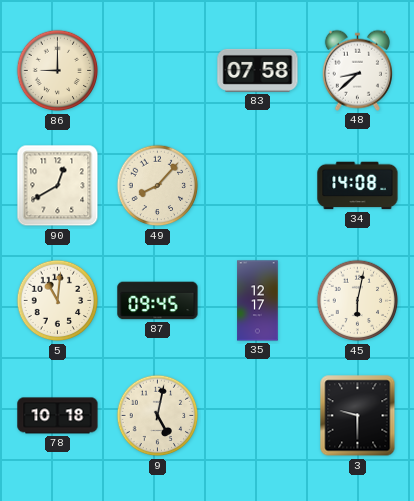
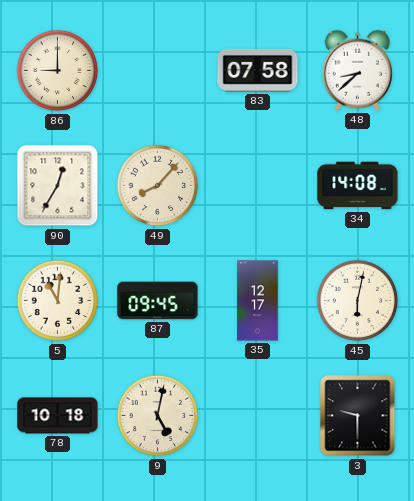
90: 12:40 -> 12:35 (58, 186)
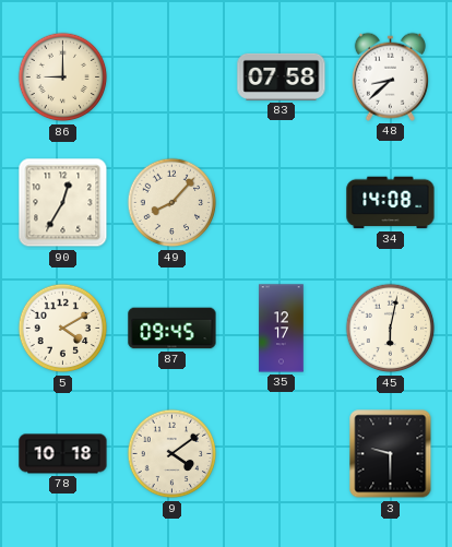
5: 11:01 -> 4:10 (63, 329)
9: 5:02 -> 4:09 (173, 454)
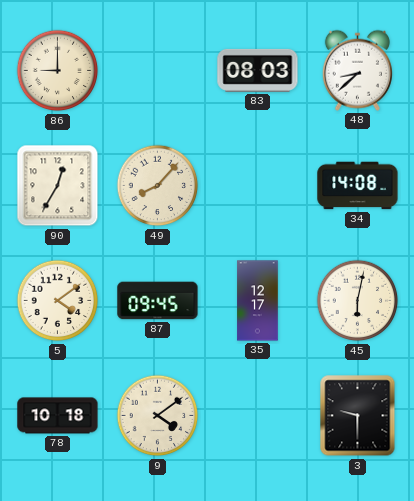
83: 07:58 -> 08:03 (258, 70)
5: 4:10 -> 4:09 (58, 301)
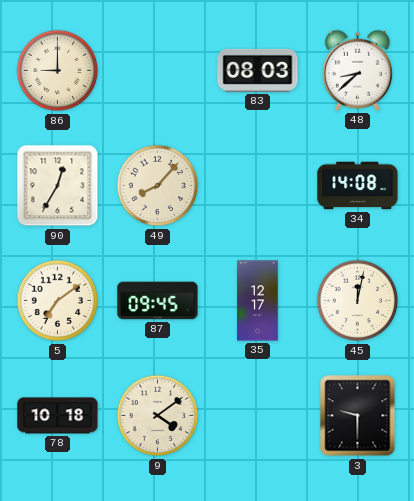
5: 4:09 -> 7:09 (58, 301)
45: 6:02 -> 12:02 (358, 301)
